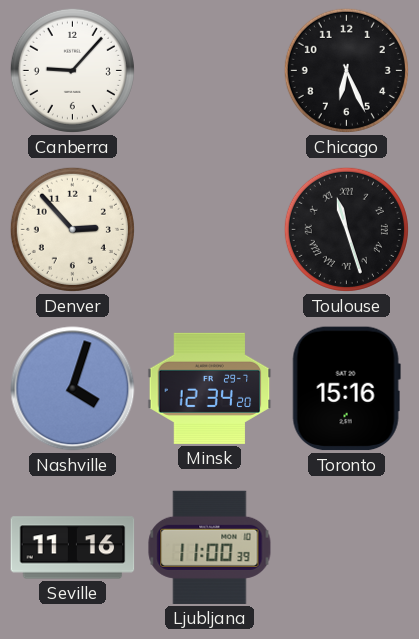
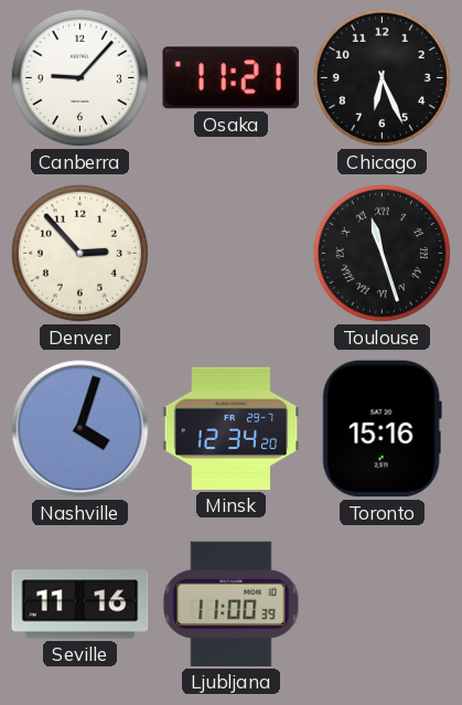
Osaka: none -> 11:21 (230, 78)
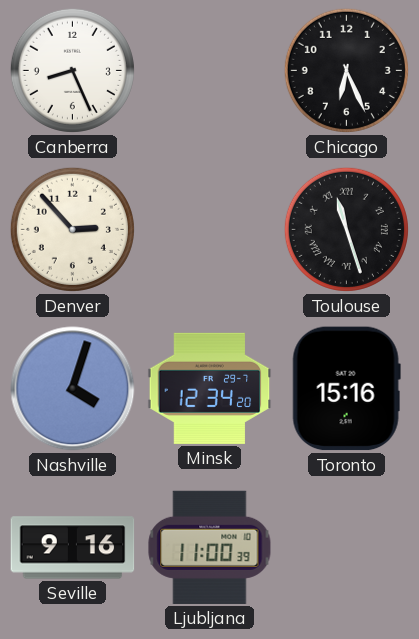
Canberra: 9:07 -> 8:26 (72, 70)
Osaka: 11:21 -> none (230, 78)
Seville: 11:16 -> 9:16 (73, 548)
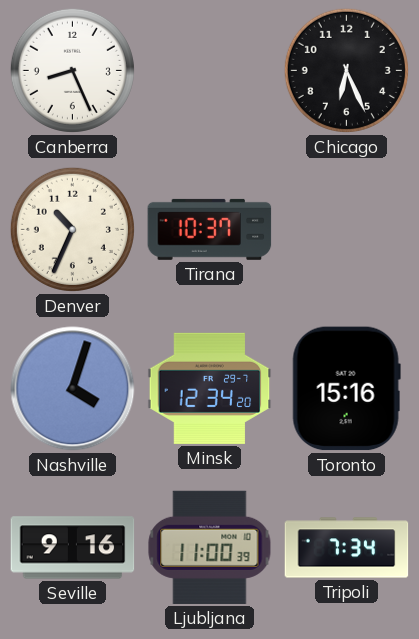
Denver: 2:53 -> 10:34 (72, 229)
Tirana: none -> 10:37 (210, 229)
Toulouse: 11:27 -> none (346, 229)
Tripoli: none -> 7:34 (347, 548)
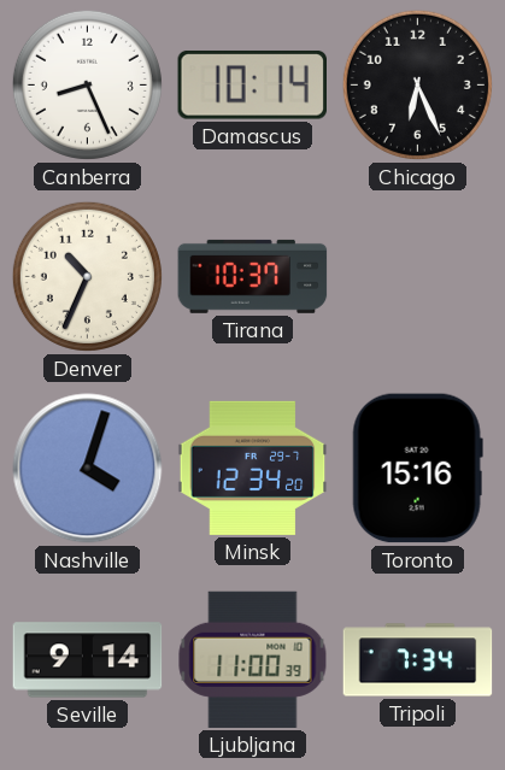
Damascus: none -> 10:14 (252, 86)
Seville: 9:16 -> 9:14 (88, 660)
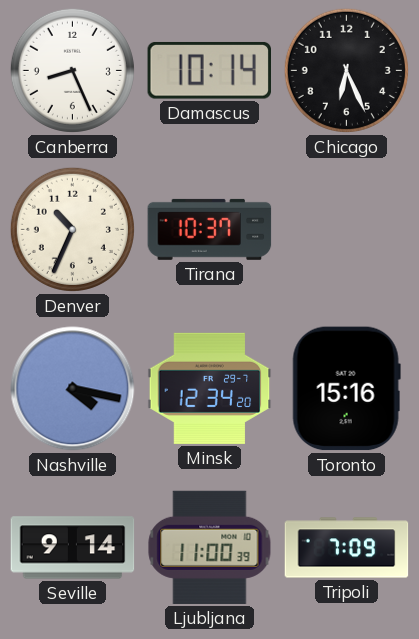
Nashville: 4:03 -> 4:17 (73, 389)
Tripoli: 7:34 -> 7:09 (347, 548)
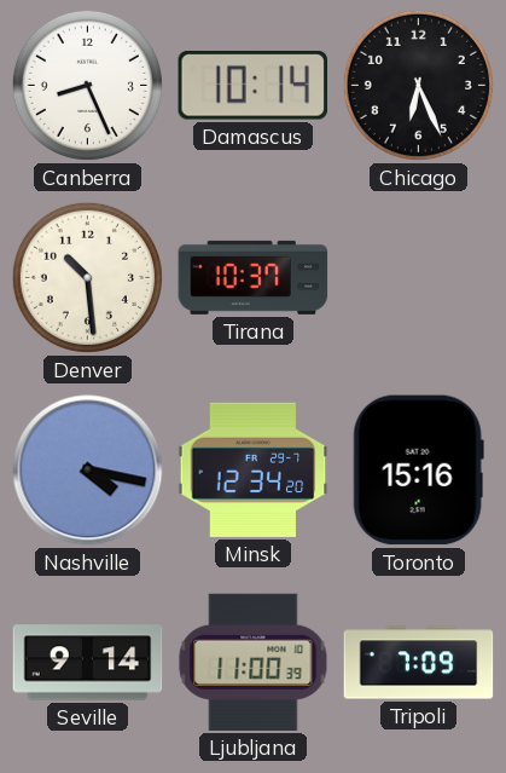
Denver: 10:34 -> 10:29 (87, 277)
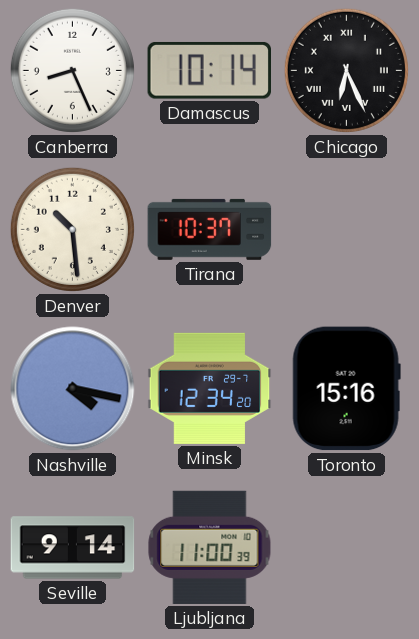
Chicago numerals: Arabic -> Roman (346, 70)
Tripoli: 7:09 -> none (419, 663)
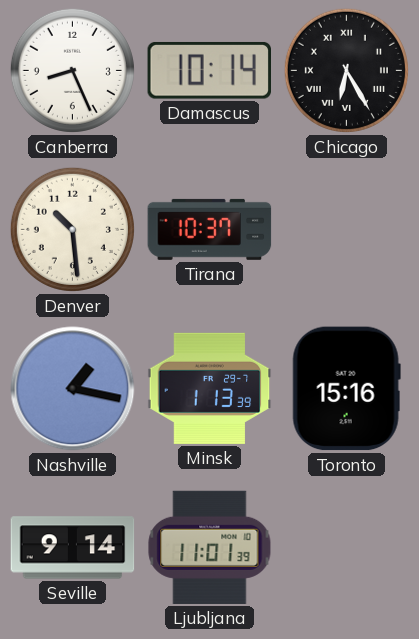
Chicago: 6:26 -> 6:25 (346, 70)
Nashville: 4:17 -> 1:17 (73, 389)
Minsk: 12:34 -> 1:13 (210, 388)
Ljubljana: 11:00 -> 11:01 (210, 547)
